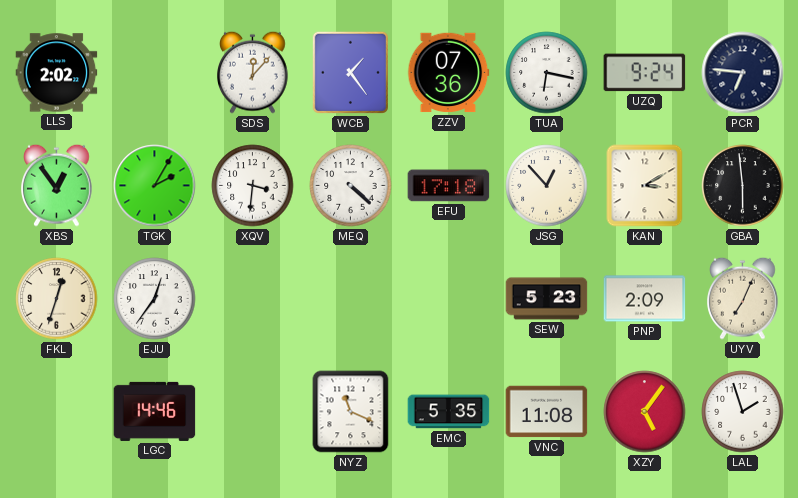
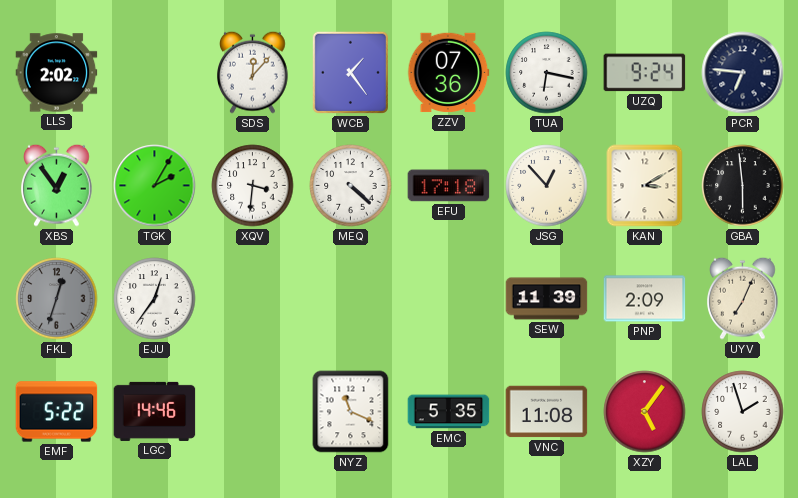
FKL dial: cream -> grey (57, 299)
SEW: 5:23 -> 11:39 (547, 299)
EMF: none -> 5:22 (57, 412)
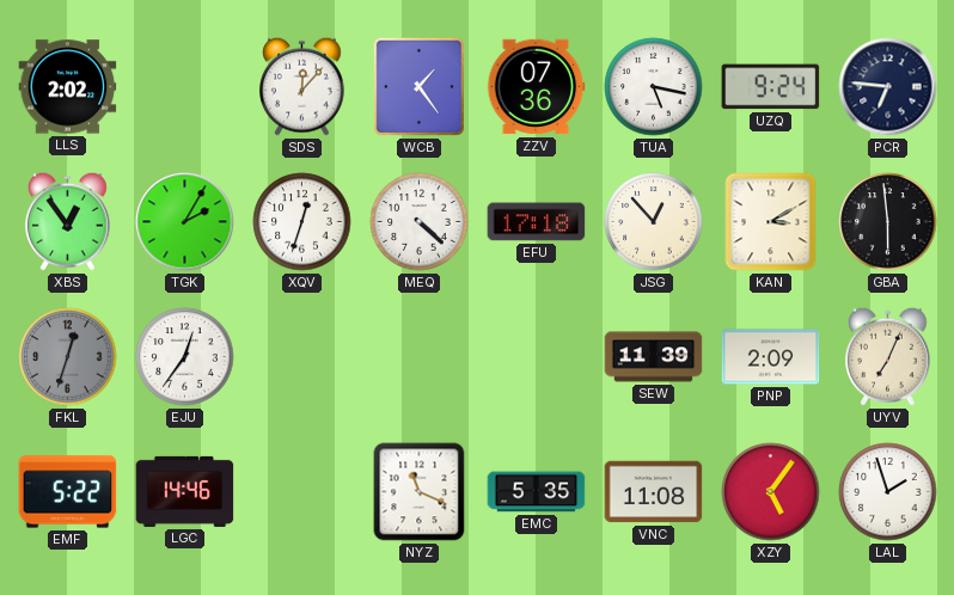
TUA: 6:17 -> 5:17 (654, 87)
XQV: 3:31 -> 12:33 (302, 222)
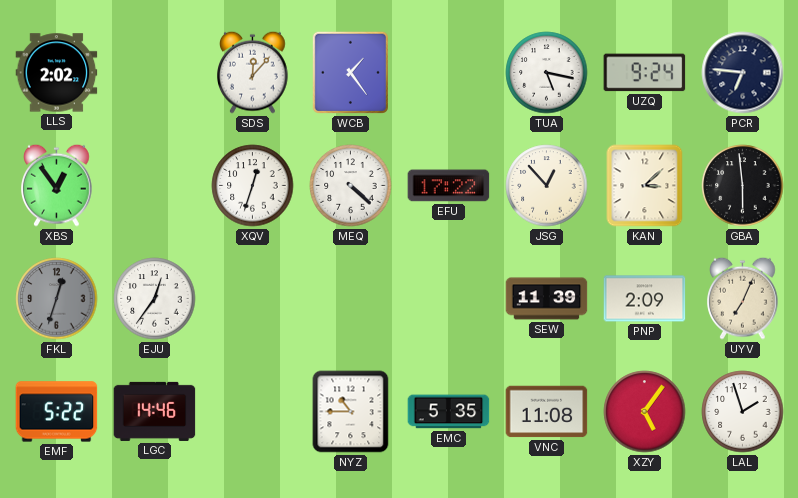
ZZV: 07:36 -> none (536, 87)
TGK: 2:05 -> none (185, 222)
EFU: 17:18 -> 17:22 (449, 186)
KAN: 3:10 -> 3:08 (645, 186)
NYZ: 11:19 -> 10:45 (351, 412)
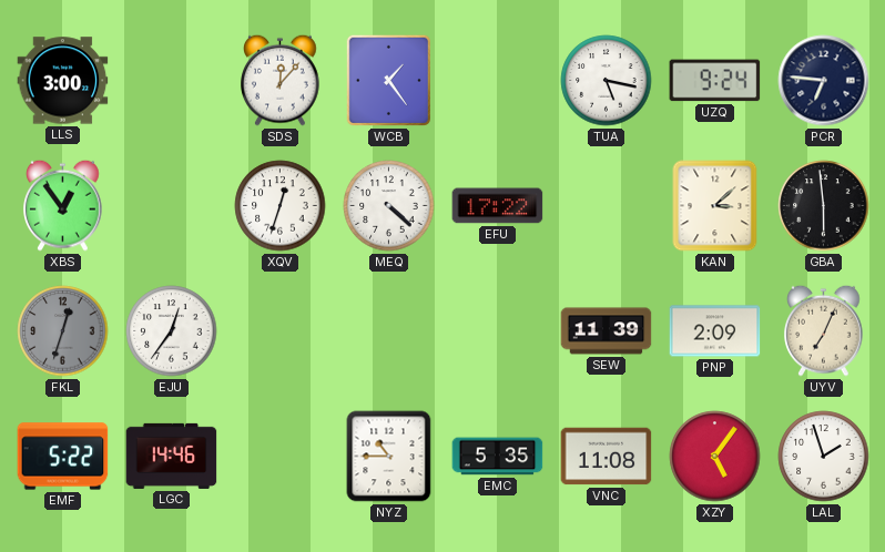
LLS: 2:02 -> 3:00 (63, 81)
JSG: 12:53 -> none (547, 186)
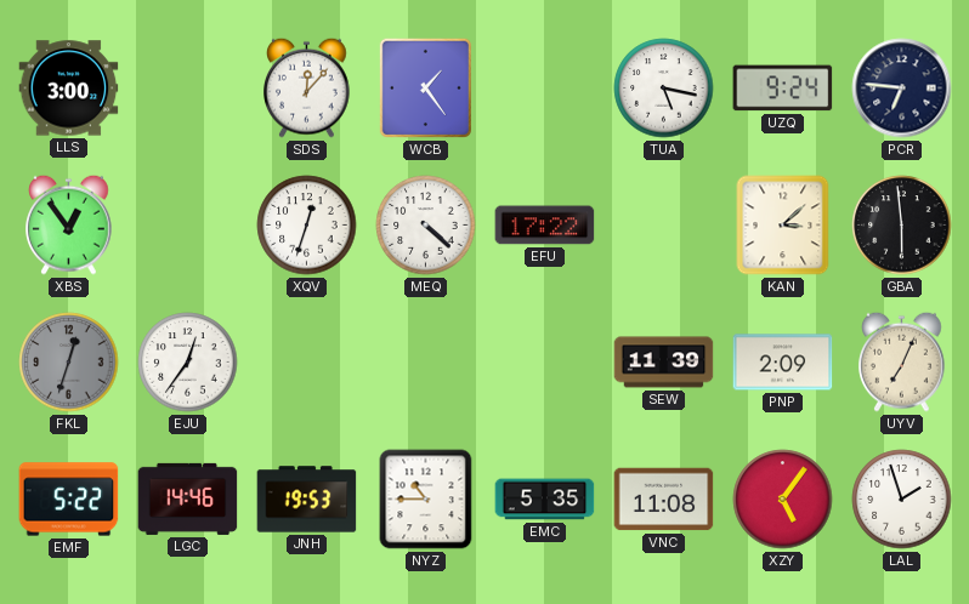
JNH: none -> 19:53 (307, 500)
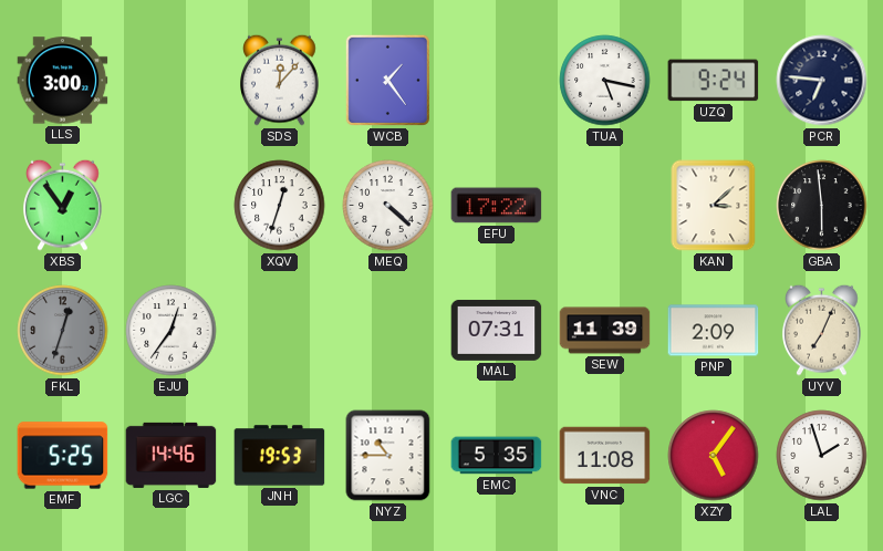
MAL: none -> 07:31 (497, 331)
EMF: 5:22 -> 5:25 (63, 456)
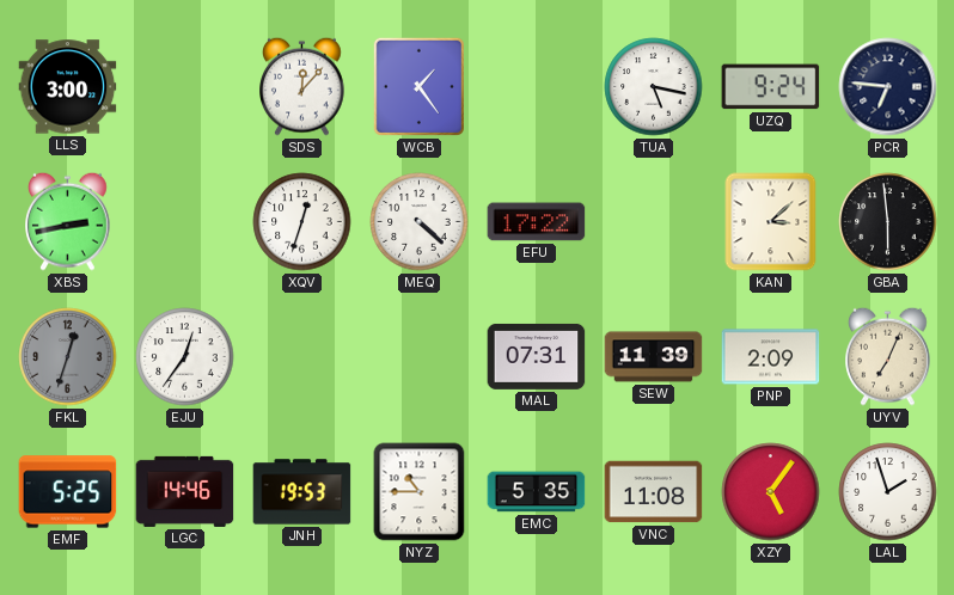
XBS: 12:54 -> 2:43 (68, 221)
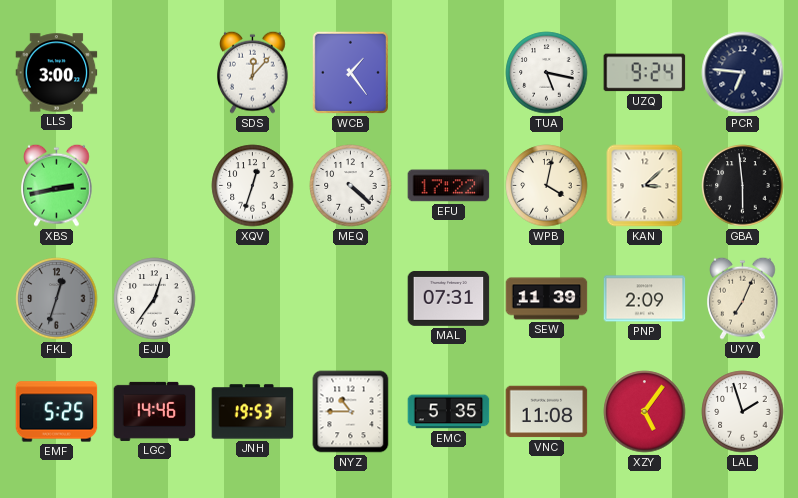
WPB: none -> 4:02 (547, 186)
